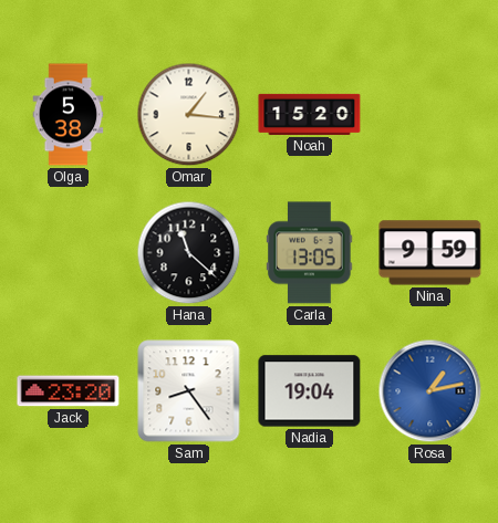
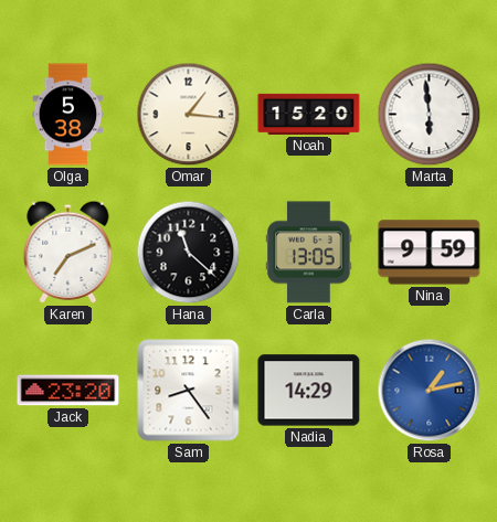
Marta: none -> 5:59 (430, 115)
Karen: none -> 7:11 (68, 252)
Nadia: 19:04 -> 14:29 (309, 391)
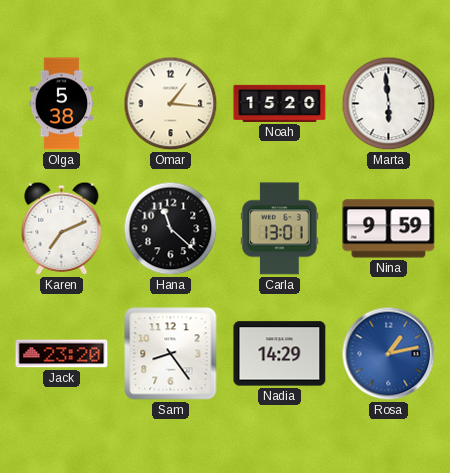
Carla: 13:05 -> 13:01 (280, 229)
